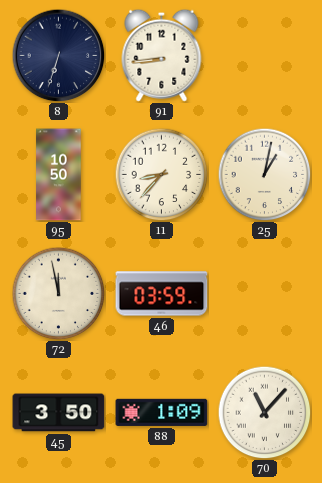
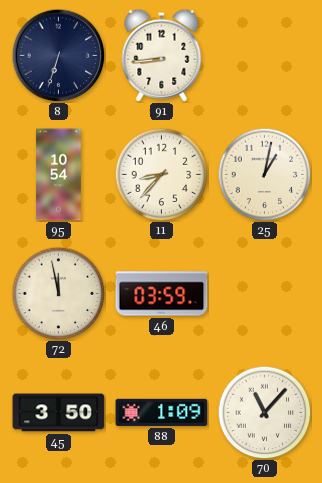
95: 10:50 -> 10:54 (59, 175)
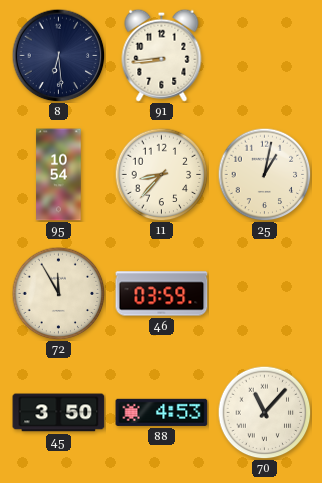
8: 6:33 -> 6:29 (58, 55)
72: 11:58 -> 11:55 (58, 293)
88: 1:09 -> 4:53 (162, 412)
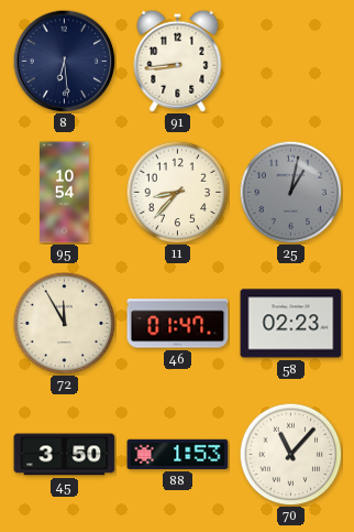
25 dial: cream -> grey (290, 192)
46: 03:59 -> 01:47 (178, 324)
58: none -> 02:23 (291, 324)
88: 4:53 -> 1:53 (178, 454)
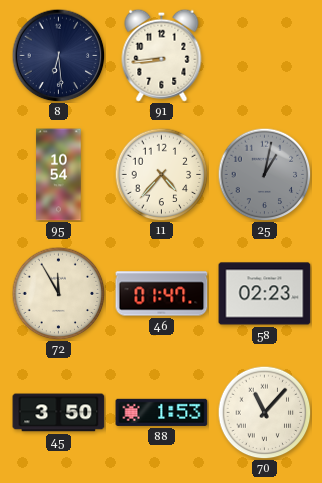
11: 8:37 -> 4:37 (161, 174)
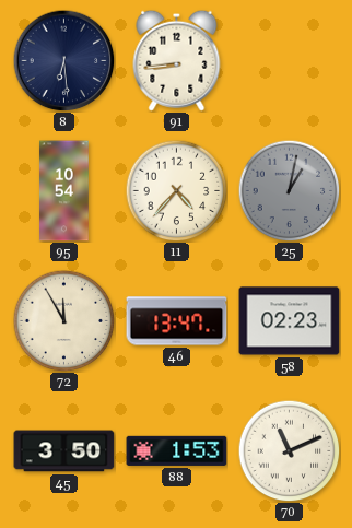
46: 01:47 -> 13:47 (177, 321)
70: 11:07 -> 11:11 (289, 450)
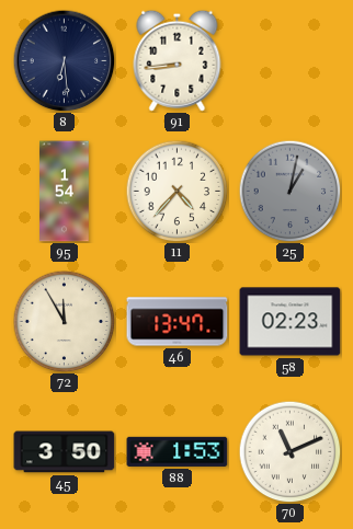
95: 10:54 -> 1:54 (65, 192)
